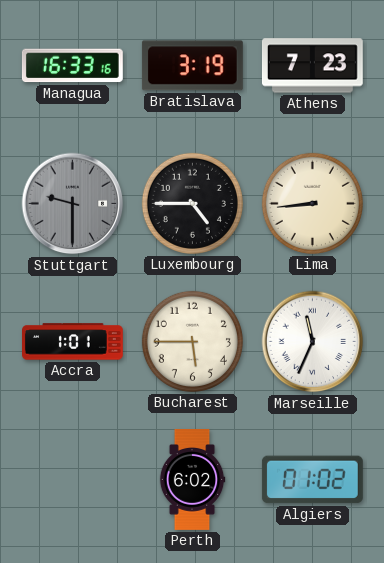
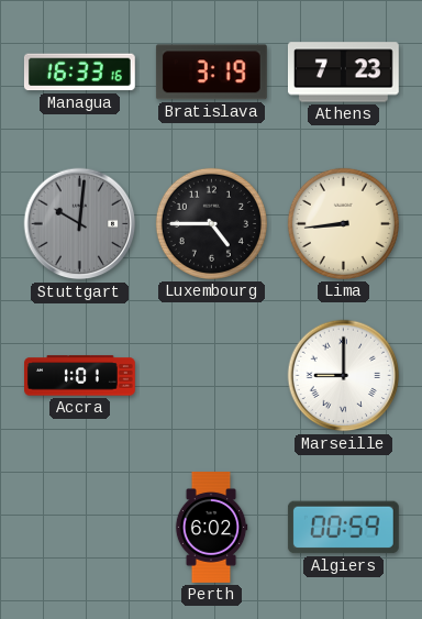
Stuttgart: 9:30 -> 10:01 (80, 224)
Bucharest: 5:45 -> none (192, 341)
Marseille: 11:34 -> 9:00 (344, 376)
Algiers: 01:02 -> 00:59 (343, 528)
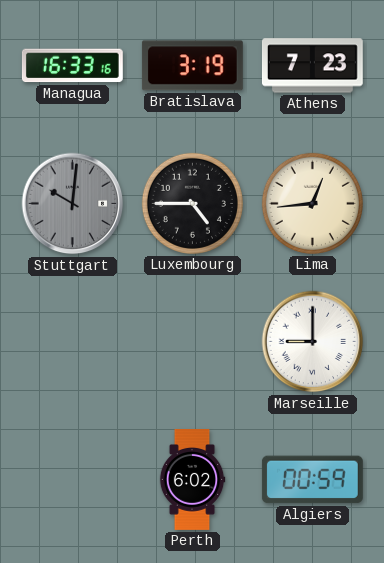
Lima: 8:44 -> 12:44 (312, 203)
Accra: 1:01 -> none (80, 376)
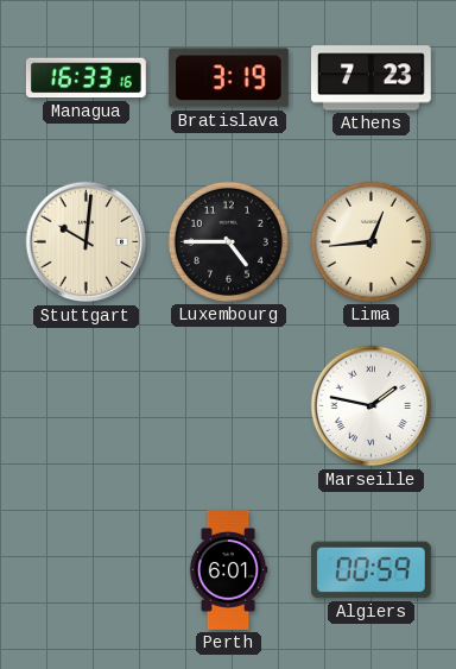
Stuttgart dial: grey -> cream (87, 242)
Marseille: 9:00 -> 1:47 (372, 406)
Perth: 6:02 -> 6:01 (228, 570)
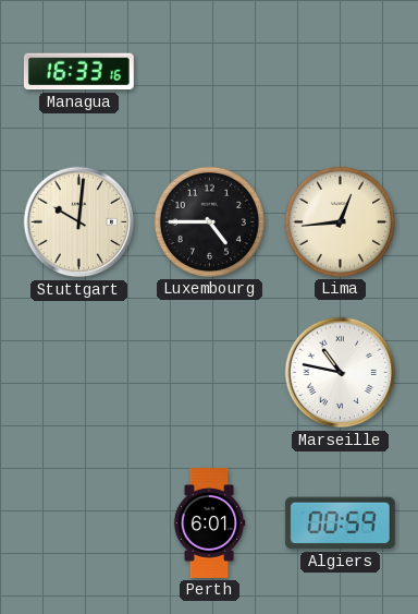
Bratislava: 3:19 -> none (228, 78)
Athens: 7:23 -> none (370, 78)
Marseille: 1:47 -> 10:47 (341, 373)
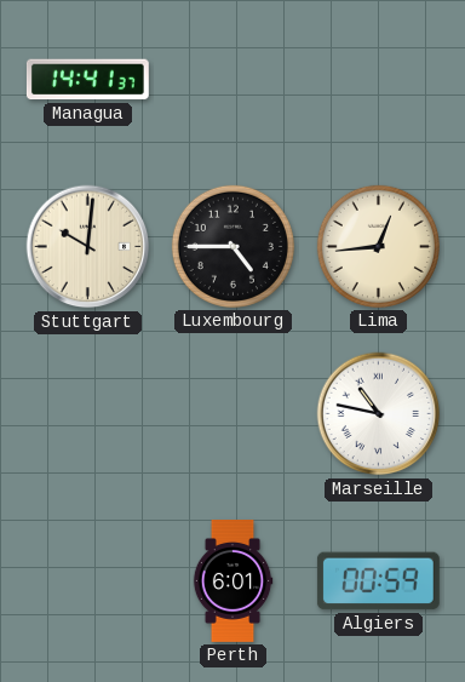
Managua: 16:33 -> 14:41 (87, 80)
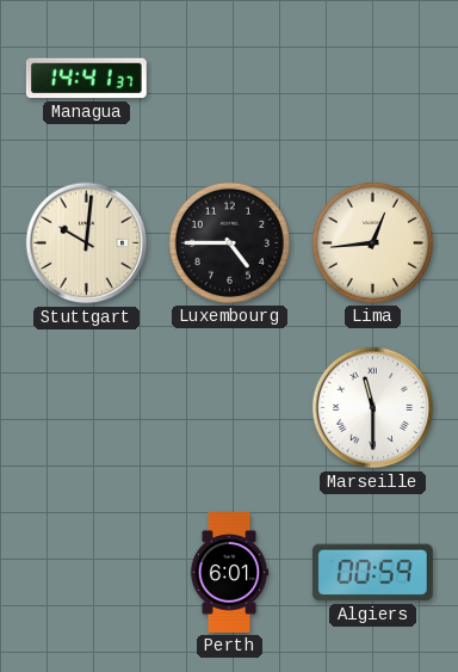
Marseille: 10:47 -> 11:30 (373, 408)
